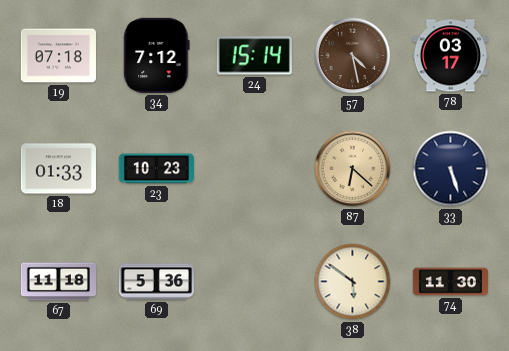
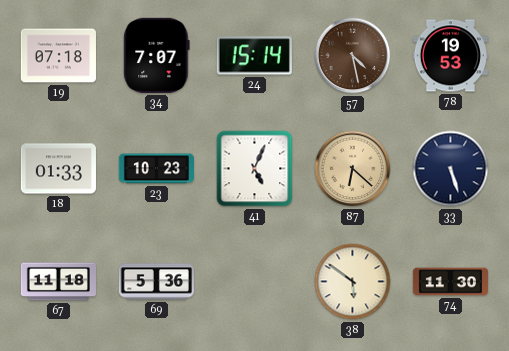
34: 7:12 -> 7:07 (157, 55)
78: 03:17 -> 19:53 (450, 56)
41: none -> 5:04 (255, 169)
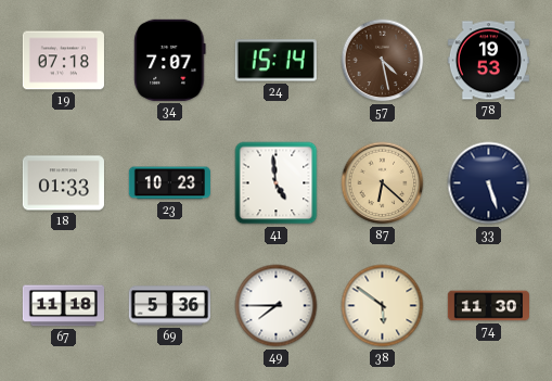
41: 5:04 -> 4:59 (277, 183)
49: none -> 7:45 (277, 306)
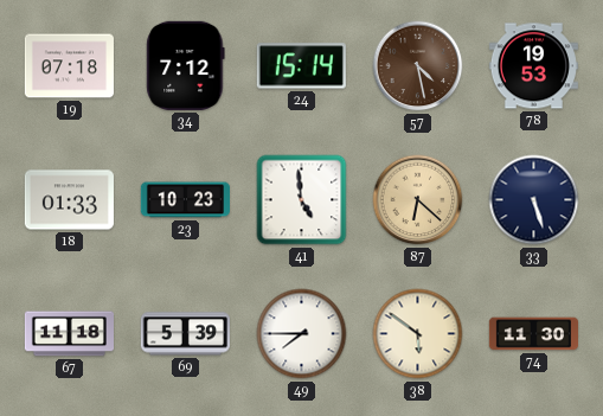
34: 7:07 -> 7:12 (186, 65)
69: 5:36 -> 5:39 (185, 334)
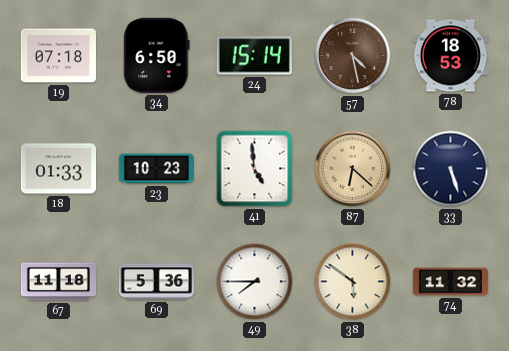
34: 7:12 -> 6:50 (157, 55)
78: 19:53 -> 18:53 (450, 56)
69: 5:39 -> 5:36 (156, 282)
74: 11:30 -> 11:32 (450, 282)
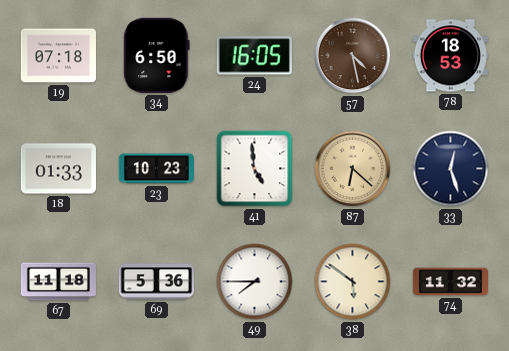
24: 15:14 -> 16:05 (254, 56)
33: 5:27 -> 12:27 (451, 169)
